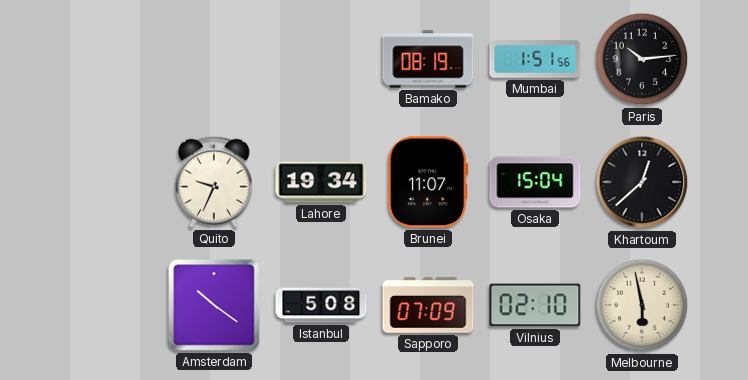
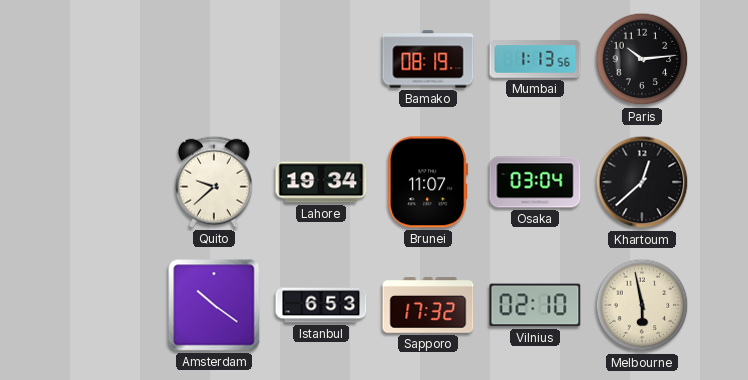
Mumbai: 1:51 -> 1:13 (535, 59)
Quito: 9:34 -> 9:38 (215, 182)
Osaka: 15:04 -> 03:04 (535, 182)
Istanbul: 5:08 -> 6:53 (321, 305)
Sapporo: 07:09 -> 17:32 (428, 305)
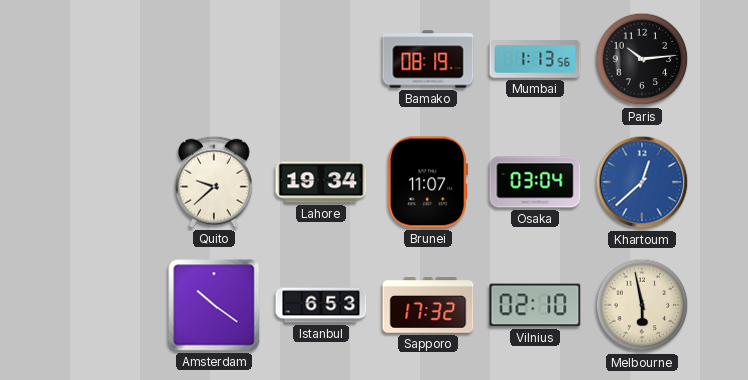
Khartoum dial: black -> blue (642, 182)
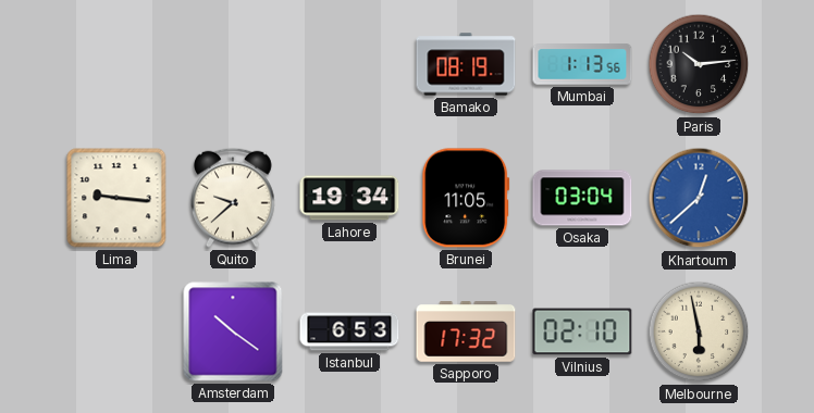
Lima: none -> 9:16 (116, 198)
Brunei: 11:07 -> 11:05 (466, 198)
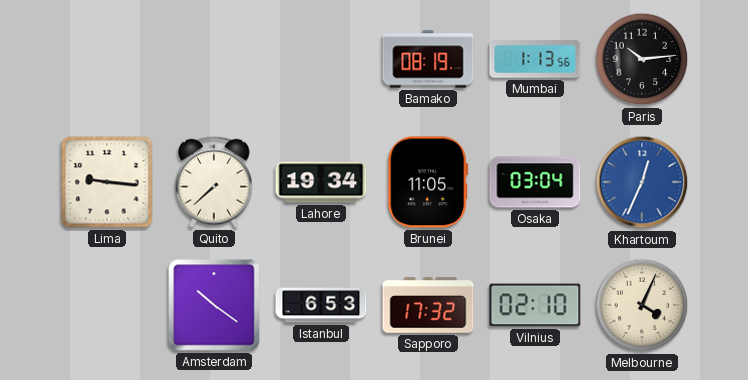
Quito: 9:38 -> 7:38 (215, 182)
Khartoum: 12:38 -> 12:34 (642, 182)
Melbourne: 5:58 -> 4:04 (642, 305)
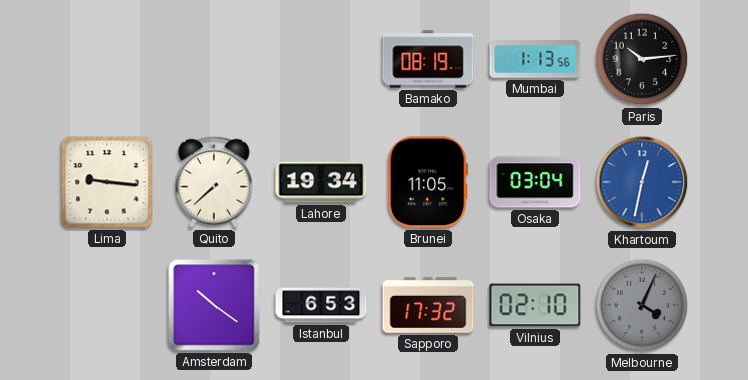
Khartoum: 12:34 -> 12:32 (642, 182)
Melbourne dial: cream -> grey (642, 305)
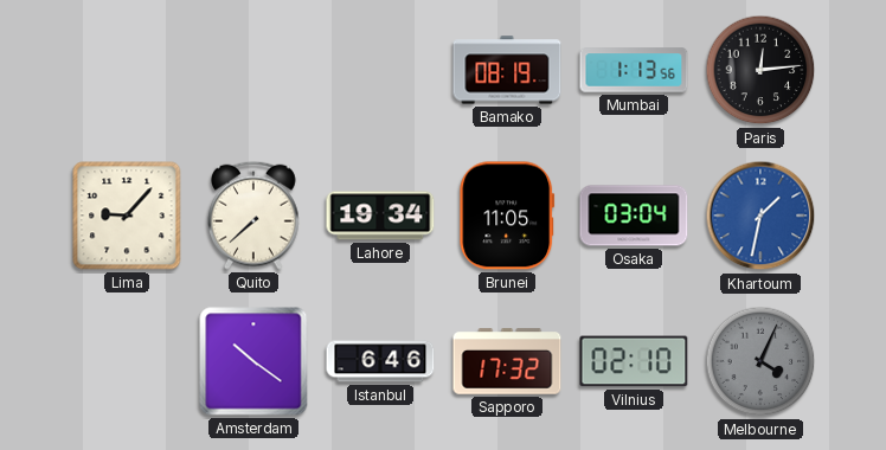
Paris: 10:14 -> 12:14 (760, 70)
Lima: 9:16 -> 9:07 (127, 216)
Khartoum: 12:32 -> 1:32 (760, 216)
Istanbul: 6:53 -> 6:46 (380, 361)
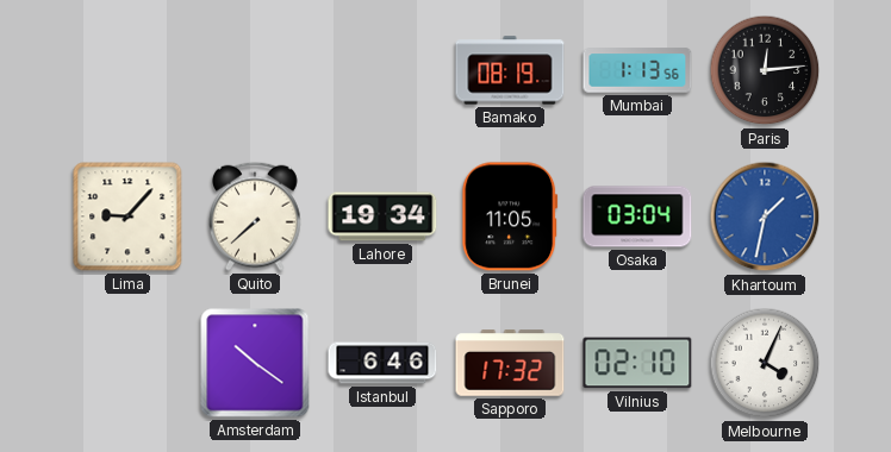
Melbourne dial: grey -> white (765, 363)
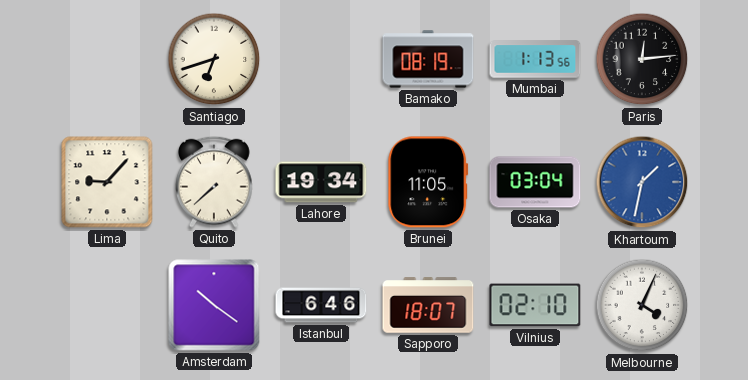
Santiago: none -> 6:42 (214, 59)
Sapporo: 17:32 -> 18:07 (428, 305)
